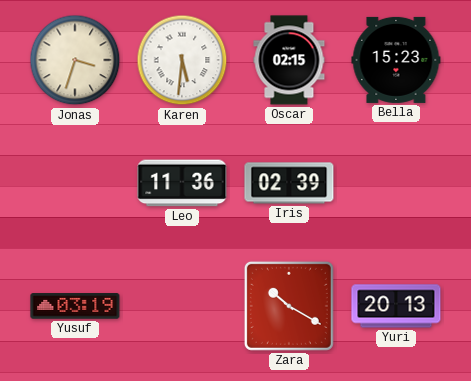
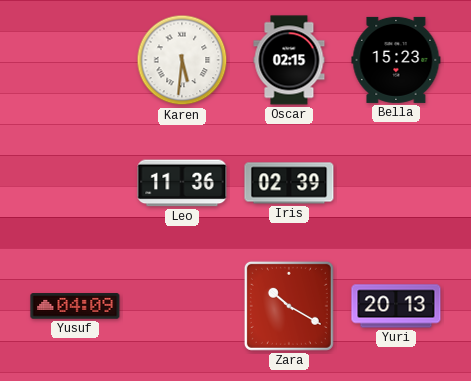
Jonas: 3:33 -> none (75, 60)
Yusuf: 03:19 -> 04:09 (75, 306)
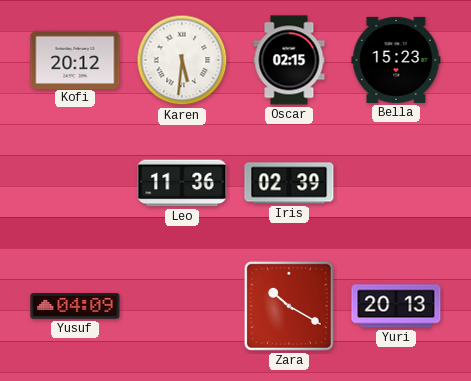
Kofi: none -> 20:12 (75, 59)
